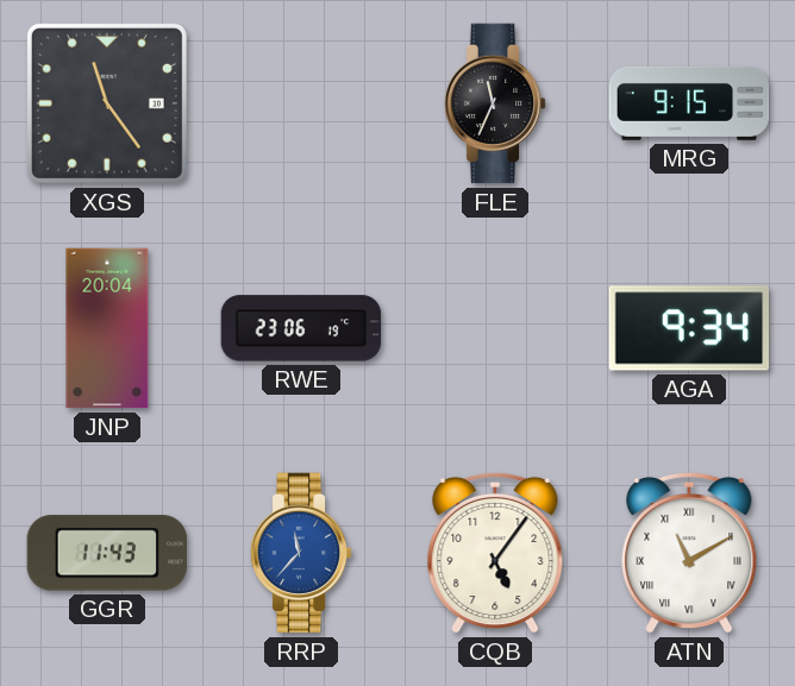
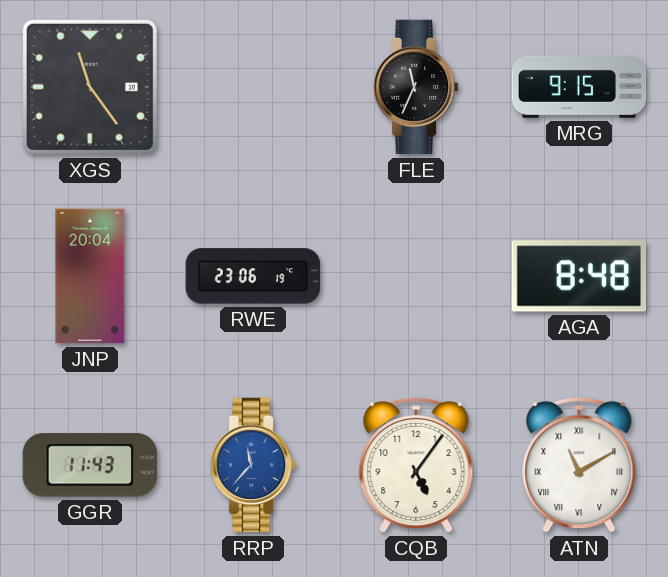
AGA: 9:34 -> 8:48 (579, 276)
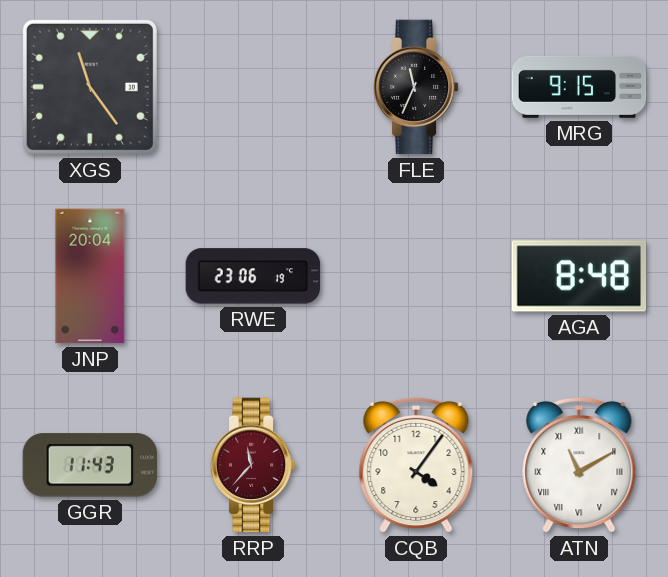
RRP dial: blue -> burgundy (253, 465)
CQB: 5:06 -> 4:06 (416, 465)
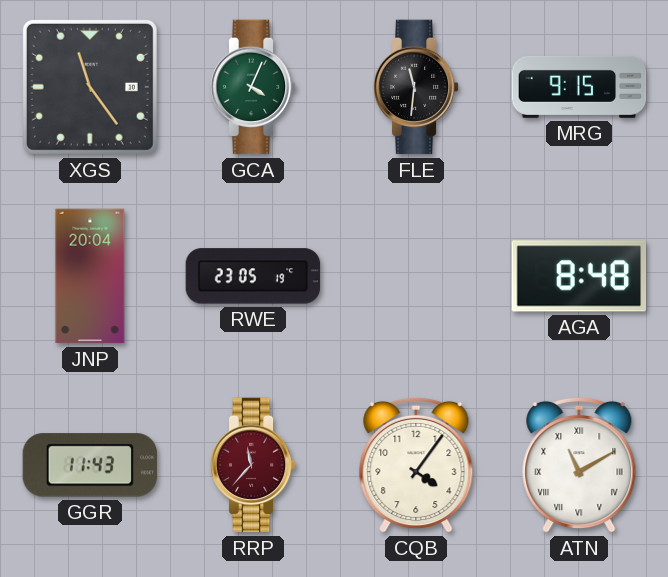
GCA: none -> 4:04 (253, 87)
FLE: 11:34 -> 11:31 (416, 87)
RWE: 23:06 -> 23:05 (253, 276)
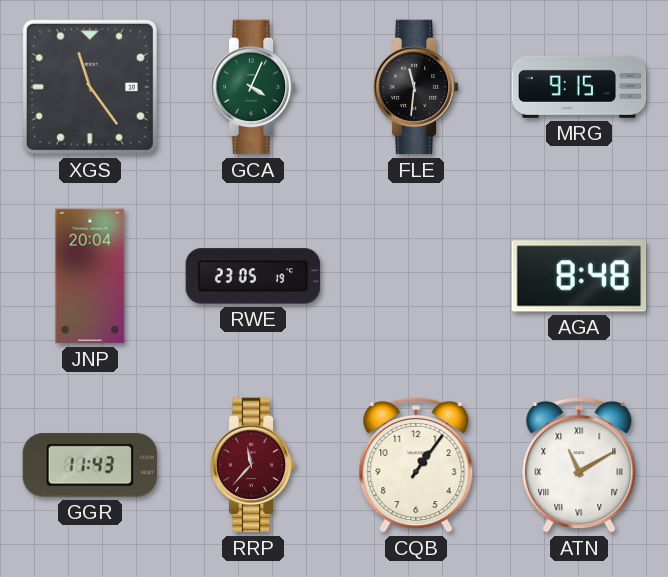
CQB: 4:06 -> 1:06 (416, 465)
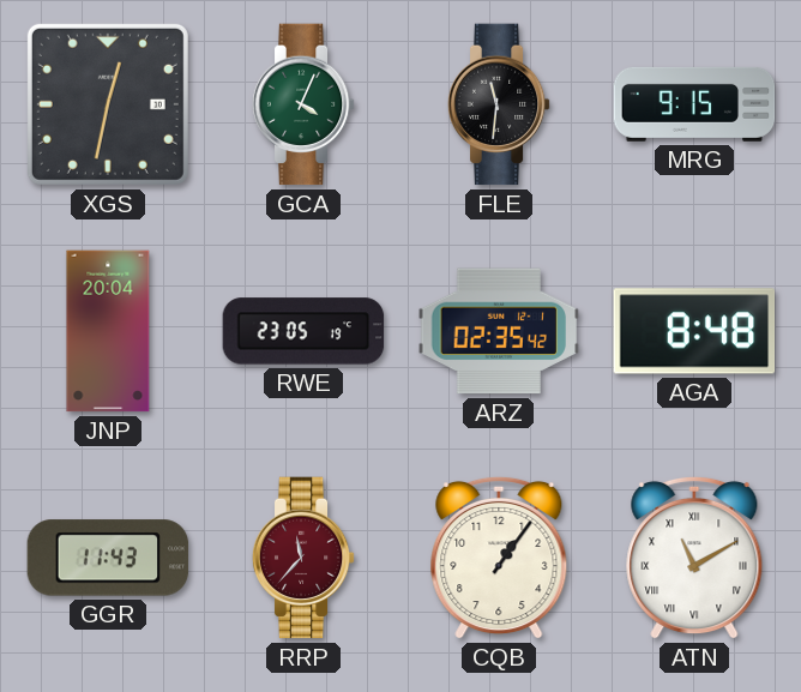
XGS: 11:24 -> 12:32 (108, 104)
ARZ: none -> 02:35 (499, 331)
